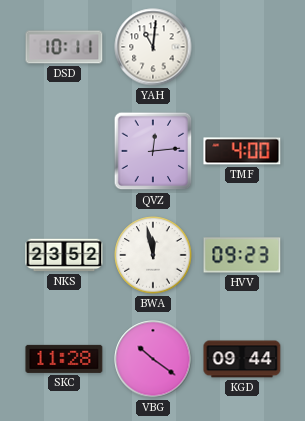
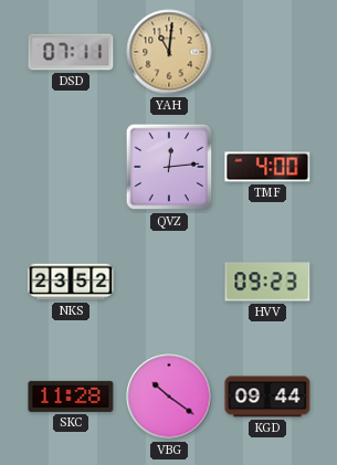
DSD: 10:11 -> 07:11 (71, 52)
YAH dial: white -> champagne (169, 52)
BWA: 11:58 -> none (153, 255)
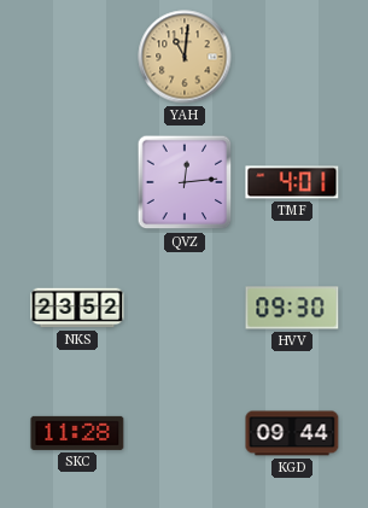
DSD: 07:11 -> none (71, 52)
TMF: 4:00 -> 4:01 (292, 182)
HVV: 09:23 -> 09:30 (292, 308)
VBG: 10:21 -> none (169, 397)
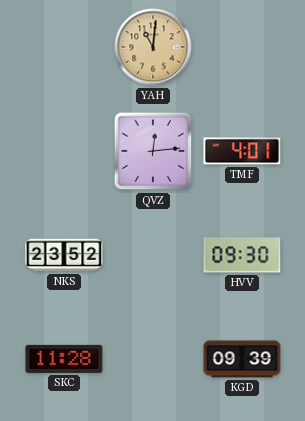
KGD: 09:44 -> 09:39 (242, 359)
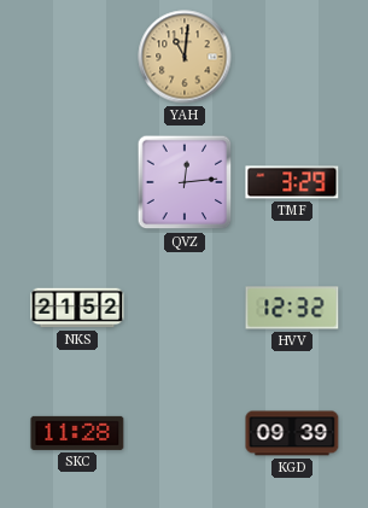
TMF: 4:01 -> 3:29 (292, 182)
NKS: 23:52 -> 21:52 (77, 308)
HVV: 09:30 -> 12:32 (292, 308)
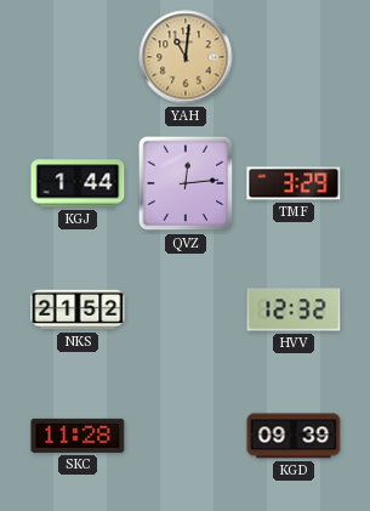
KGJ: none -> 1:44 (78, 183)
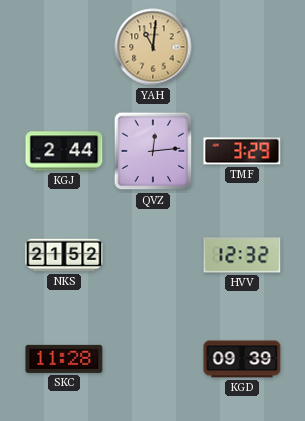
KGJ: 1:44 -> 2:44 (64, 151)
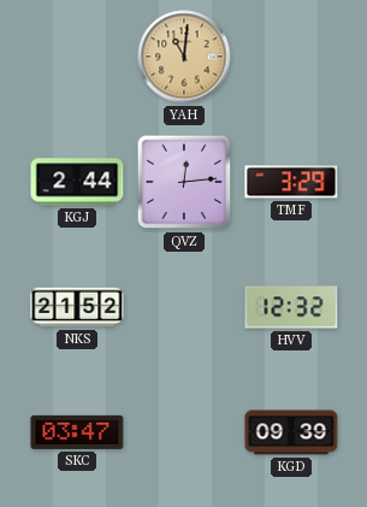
SKC: 11:28 -> 03:47 (77, 432)
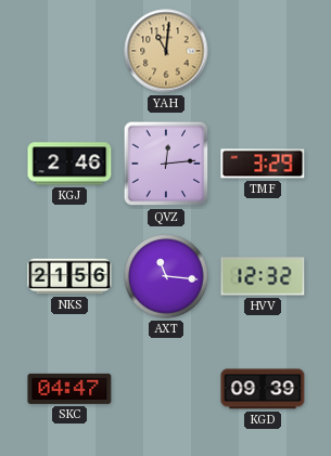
KGJ: 2:44 -> 2:46 (69, 164)
NKS: 21:52 -> 21:56 (69, 276)
AXT: none -> 11:16 (166, 276)
SKC: 03:47 -> 04:47 (69, 389)
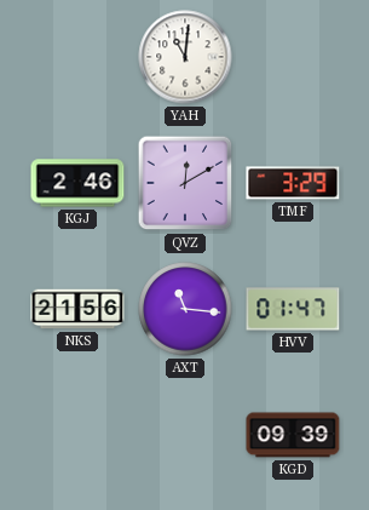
YAH dial: champagne -> white (185, 57)
QVZ: 12:14 -> 12:10 (185, 183)
HVV: 12:32 -> 01:47 (293, 309)
SKC: 04:47 -> none (69, 389)
